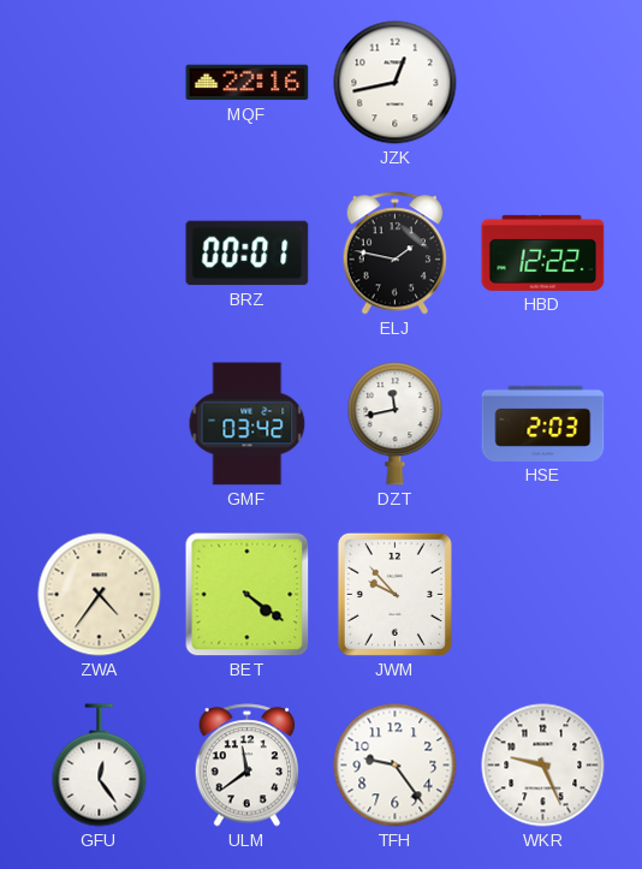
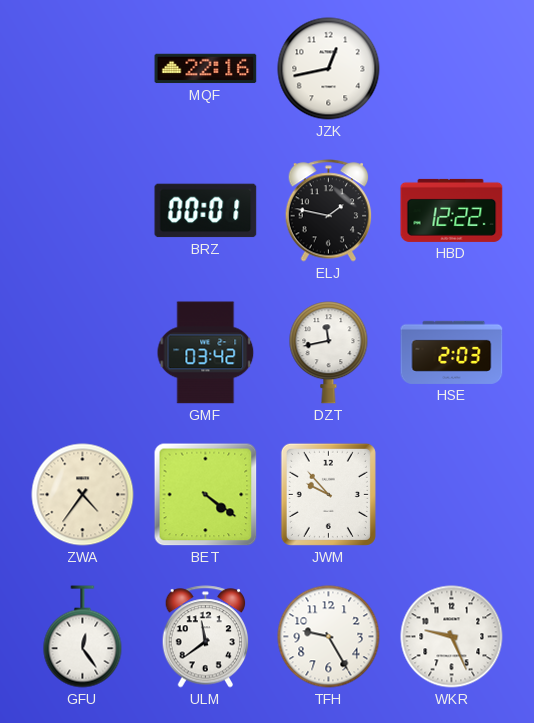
TFH: 9:24 -> 9:25 (329, 637)
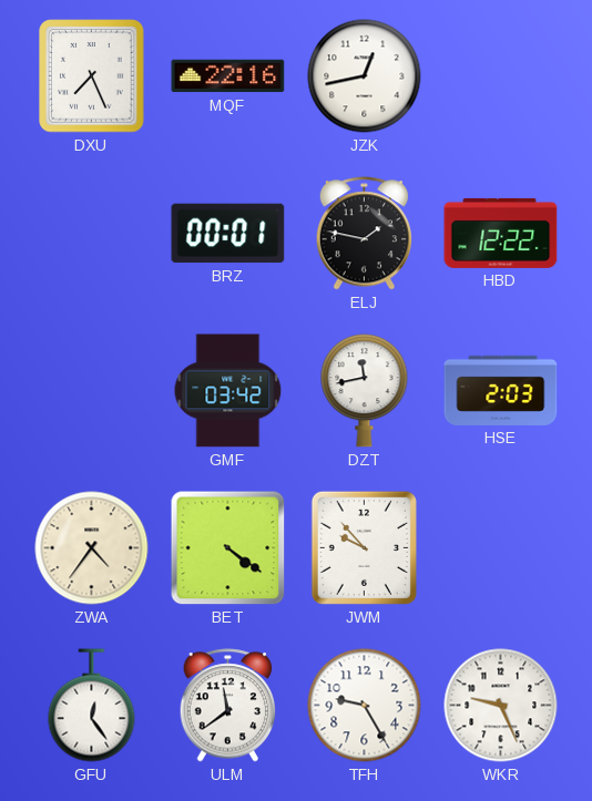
DXU: none -> 7:26 (92, 76)
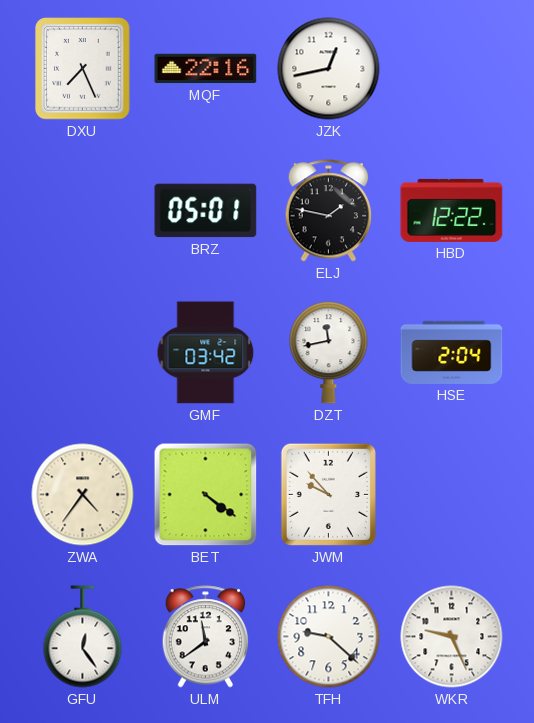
BRZ: 00:01 -> 05:01 (206, 211)
HSE: 2:03 -> 2:04 (452, 352)
TFH: 9:25 -> 9:22 (329, 637)
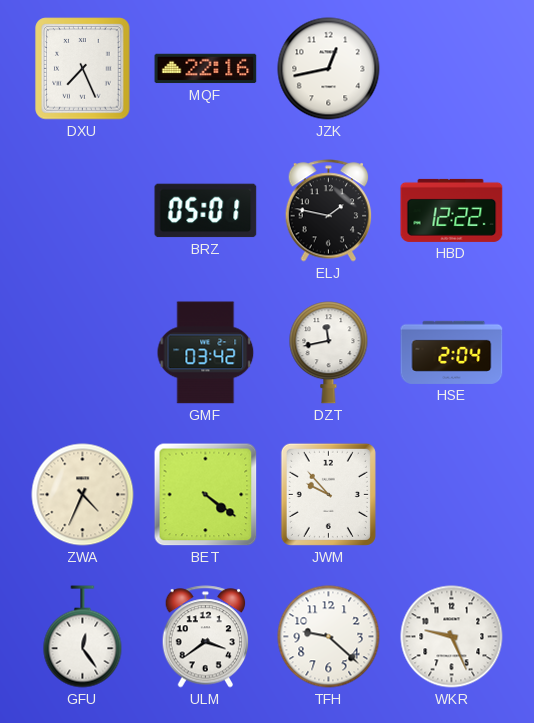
ZWA: 4:36 -> 4:34 (83, 495)
ULM: 11:39 -> 3:39 (206, 637)
